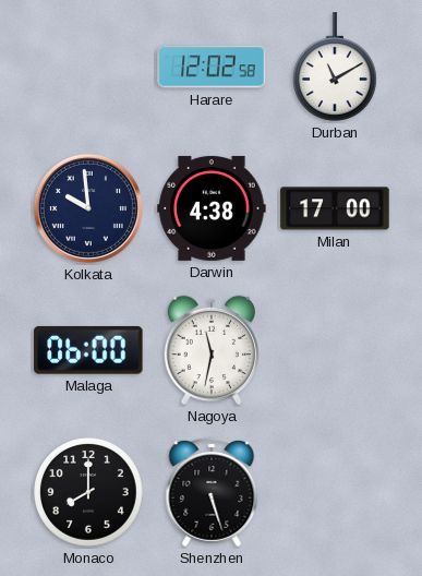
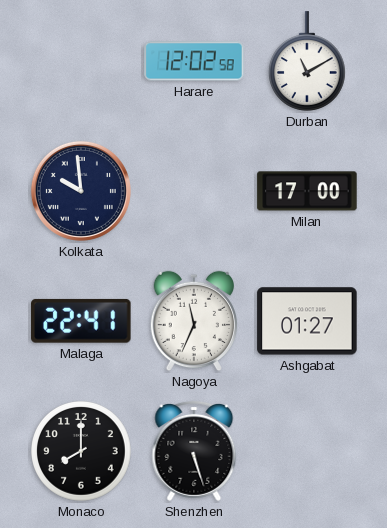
Darwin: 4:38 -> none (212, 208)
Malaga: 06:00 -> 22:41 (81, 321)
Nagoya: 11:32 -> 11:34 (193, 321)
Ashgabat: none -> 01:27 (307, 321)
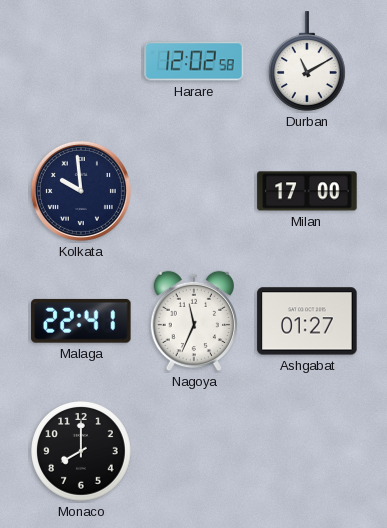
Shenzhen: 5:27 -> none (194, 451)
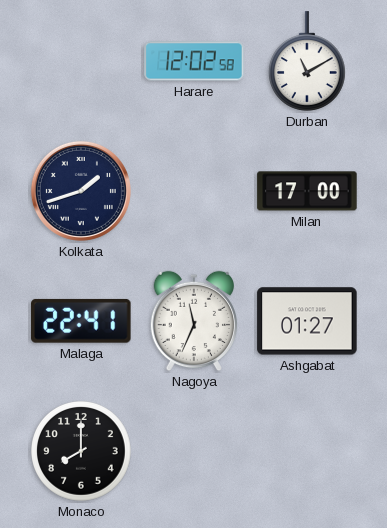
Kolkata: 9:59 -> 1:42 (81, 191)
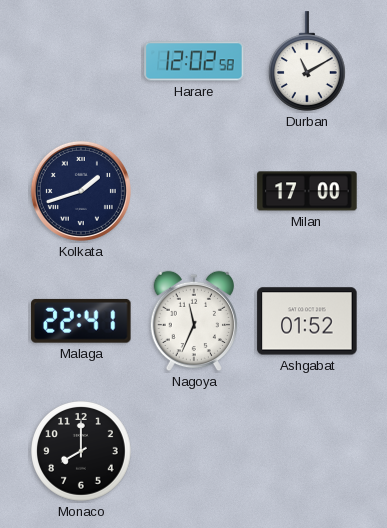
Ashgabat: 01:27 -> 01:52 (307, 321)
